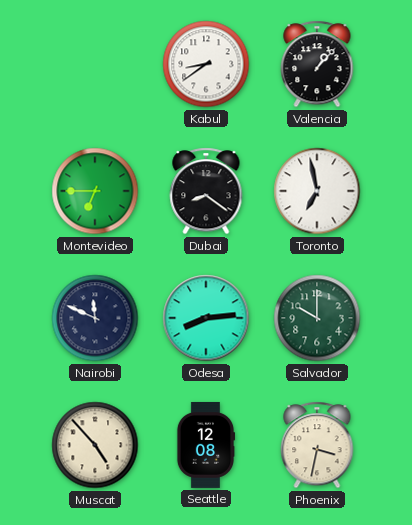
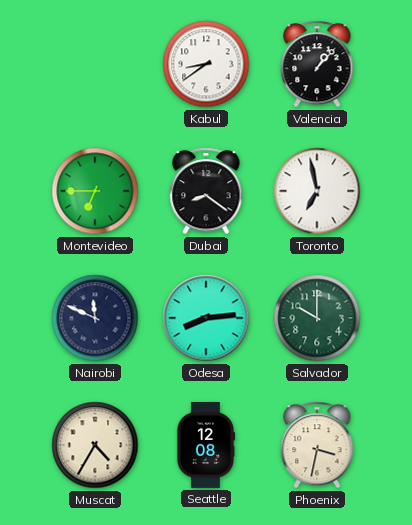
Muscat: 4:53 -> 4:35 (95, 445)
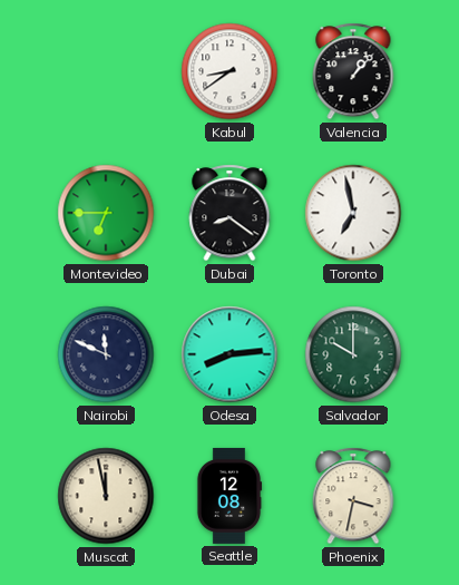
Muscat: 4:35 -> 11:58 (106, 496)
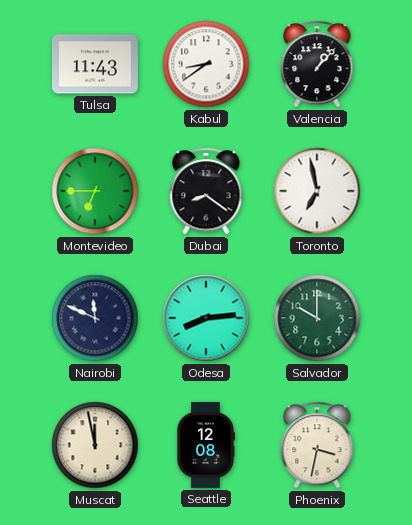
Tulsa: none -> 11:43 (95, 64)
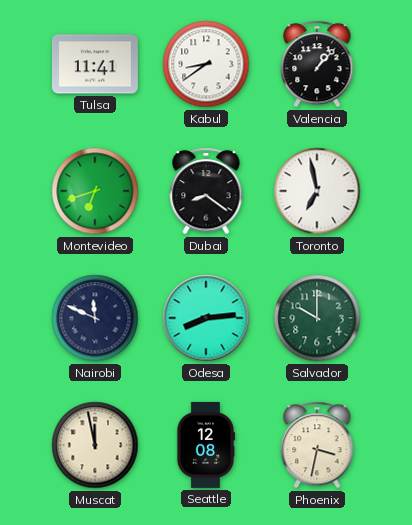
Tulsa: 11:43 -> 11:41 (95, 64)
Montevideo: 6:45 -> 6:42 (95, 191)
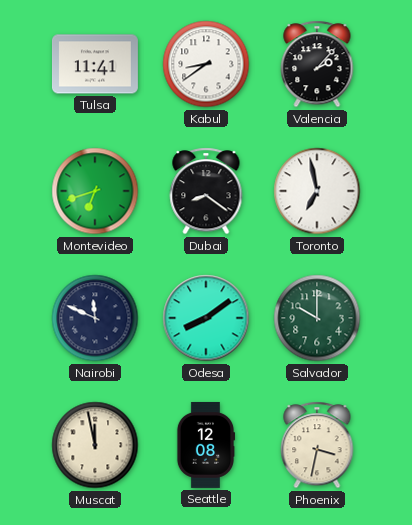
Valencia: 1:07 -> 2:07 (317, 64)
Odesa: 8:14 -> 8:09 (206, 318)
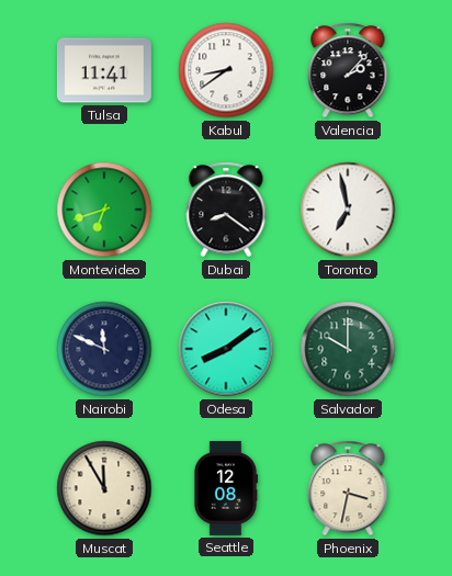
Muscat: 11:58 -> 11:55 (104, 488)
